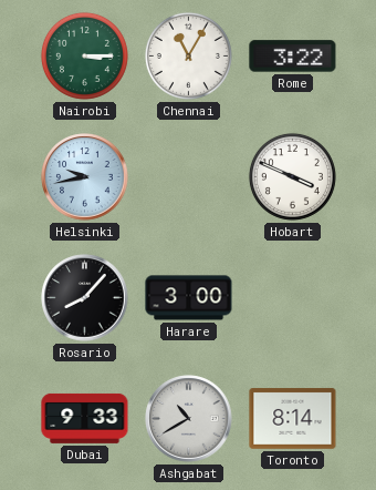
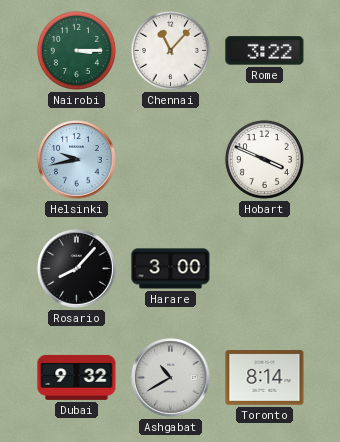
Chennai: 11:05 -> 11:07 (170, 50)
Dubai: 9:33 -> 9:32 (77, 377)
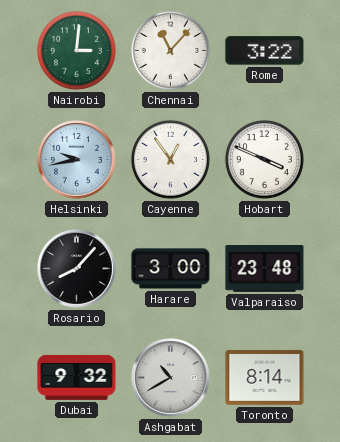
Nairobi: 3:15 -> 3:01 (76, 50)
Cayenne: none -> 12:54 (170, 159)
Valparaiso: none -> 23:48 (265, 269)
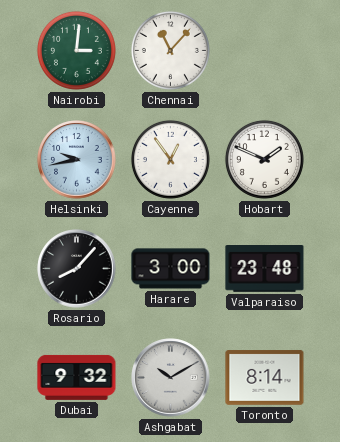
Rome: 3:22 -> none (265, 51)
Hobart: 3:49 -> 1:49 (264, 159)
Ashgabat: 10:40 -> 10:10 (171, 378)
